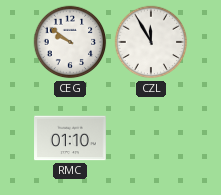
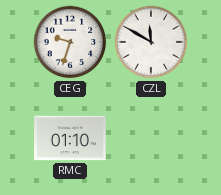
CEG: 9:51 -> 9:33 (70, 42)
CZL: 11:55 -> 11:50 (151, 42)
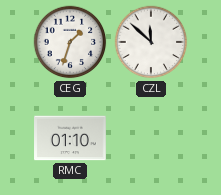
CEG: 9:33 -> 1:33 (70, 42)
CZL: 11:50 -> 11:52 (151, 42)
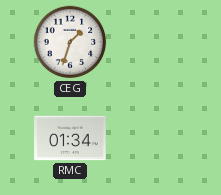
CZL: 11:52 -> none (151, 42)
RMC: 01:10 -> 01:34 (70, 138)
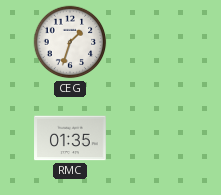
RMC: 01:34 -> 01:35 (70, 138)
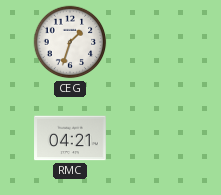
RMC: 01:35 -> 04:21 (70, 138)
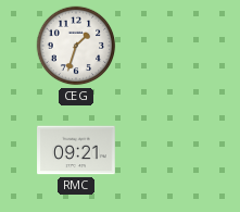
RMC: 04:21 -> 09:21 (76, 150)
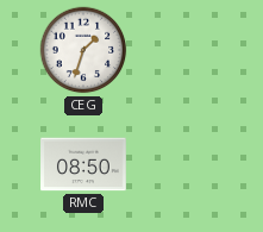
RMC: 09:21 -> 08:50 (83, 164)
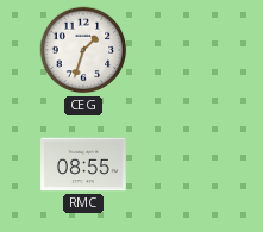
RMC: 08:50 -> 08:55 (83, 164)
